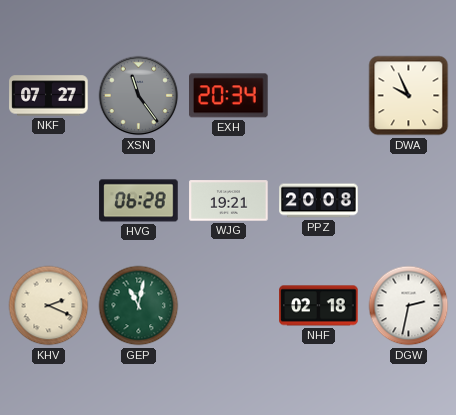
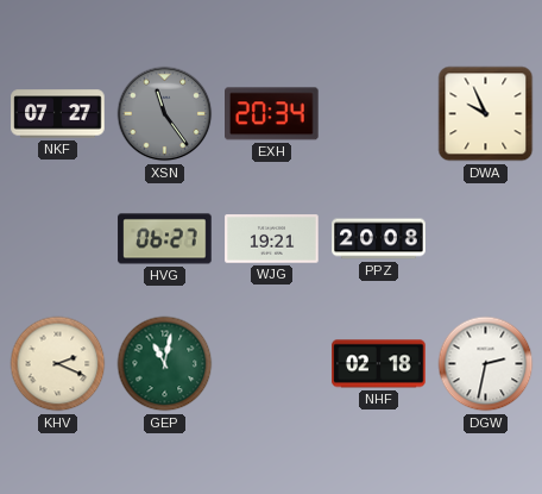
HVG: 06:28 -> 06:27 (165, 239)
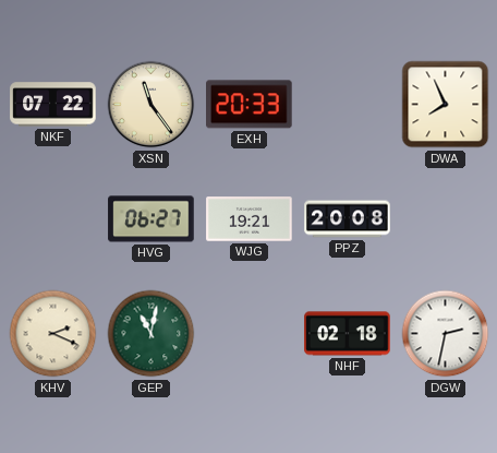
NKF: 07:27 -> 07:22 (53, 105)
XSN dial: grey -> cream (151, 105)
EXH: 20:34 -> 20:33 (250, 105)
DWA: 9:56 -> 7:56 (446, 105)
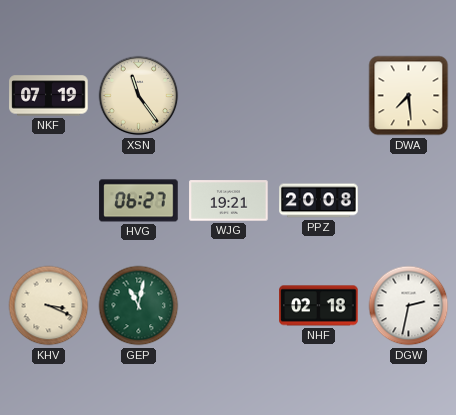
NKF: 07:22 -> 07:19 (49, 96)
EXH: 20:33 -> none (250, 105)
DWA: 7:56 -> 7:29 (409, 96)
KHV: 2:19 -> 3:19 (49, 306)
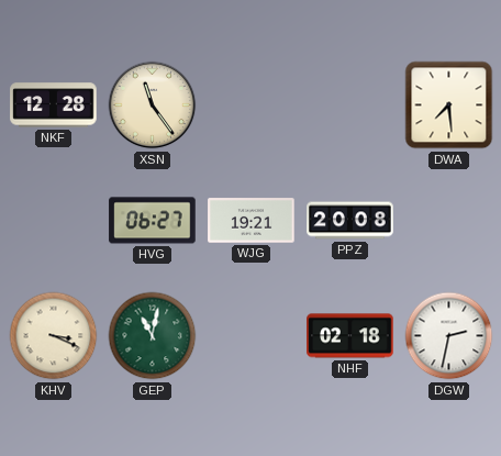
NKF: 07:19 -> 12:28 (54, 105)
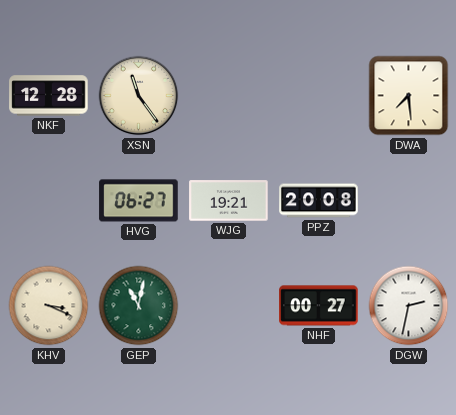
NHF: 02:18 -> 00:27 (319, 306)
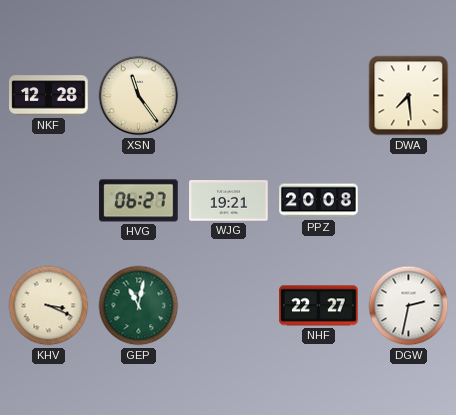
NHF: 00:27 -> 22:27 (319, 306)
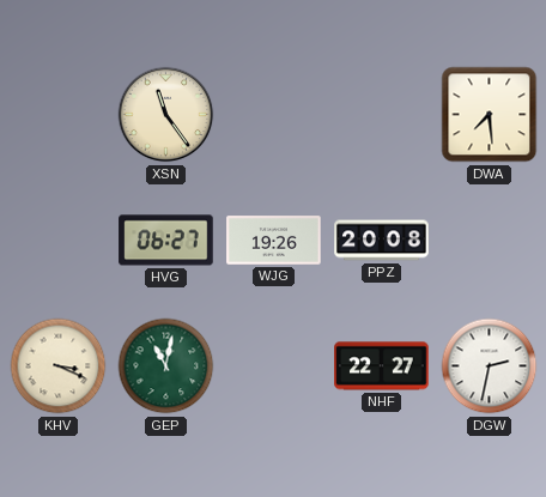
NKF: 12:28 -> none (49, 96)
WJG: 19:21 -> 19:26 (274, 241)
